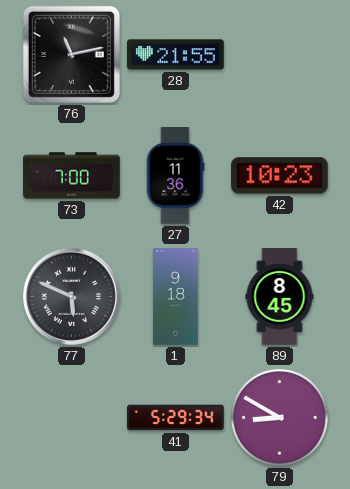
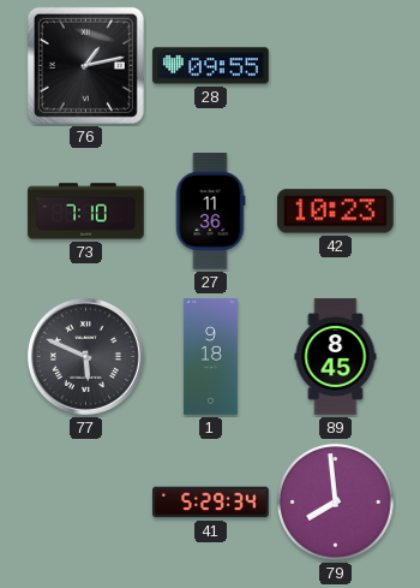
76: 11:13 -> 1:13 (85, 65)
28: 21:55 -> 09:55 (211, 66)
73: 7:00 -> 7:10 (86, 212)
79: 8:50 -> 7:59 (336, 503)
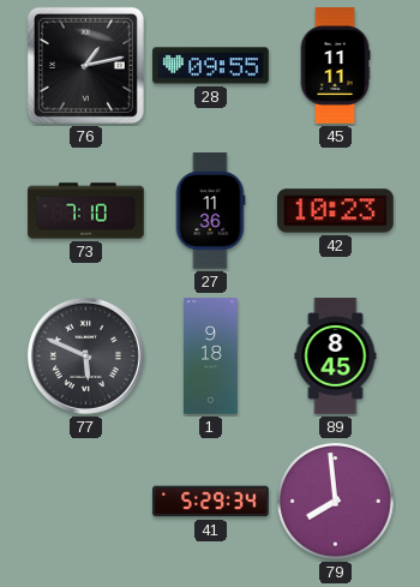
45: none -> 11:11 (335, 66)
